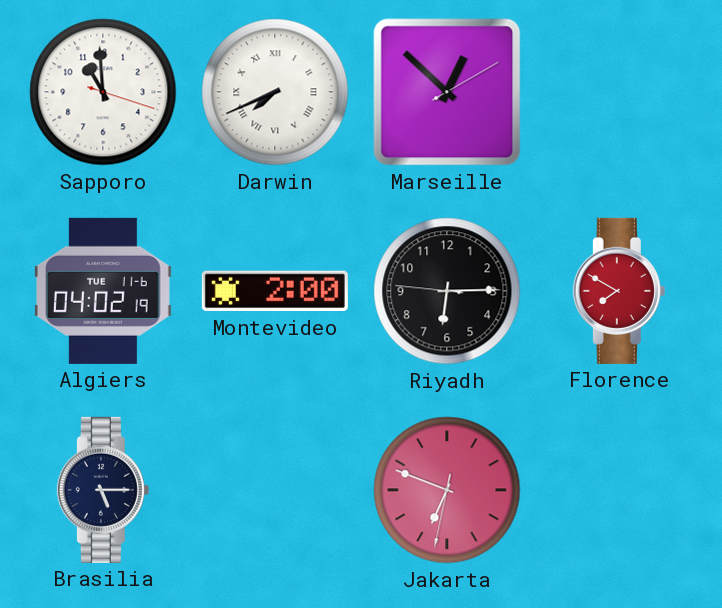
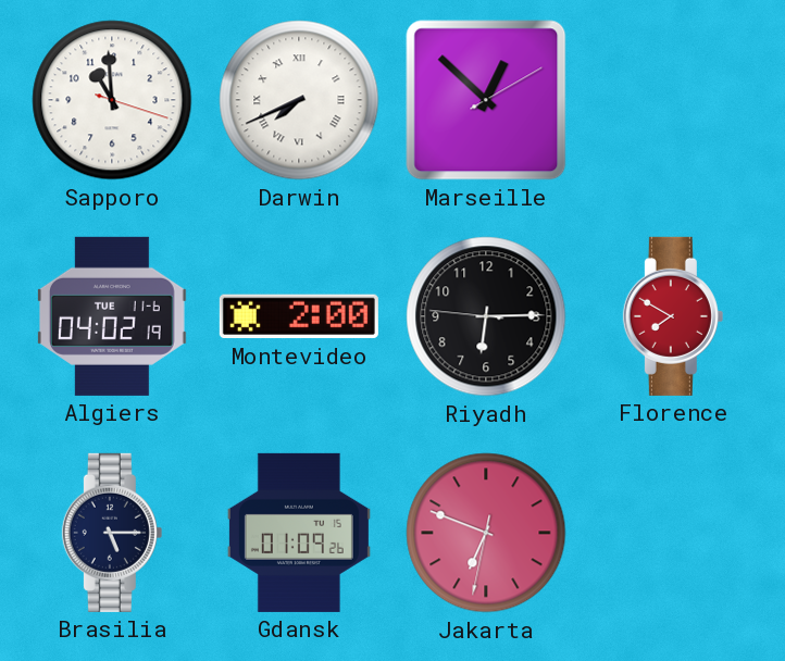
Gdansk: none -> 01:09 (299, 533)
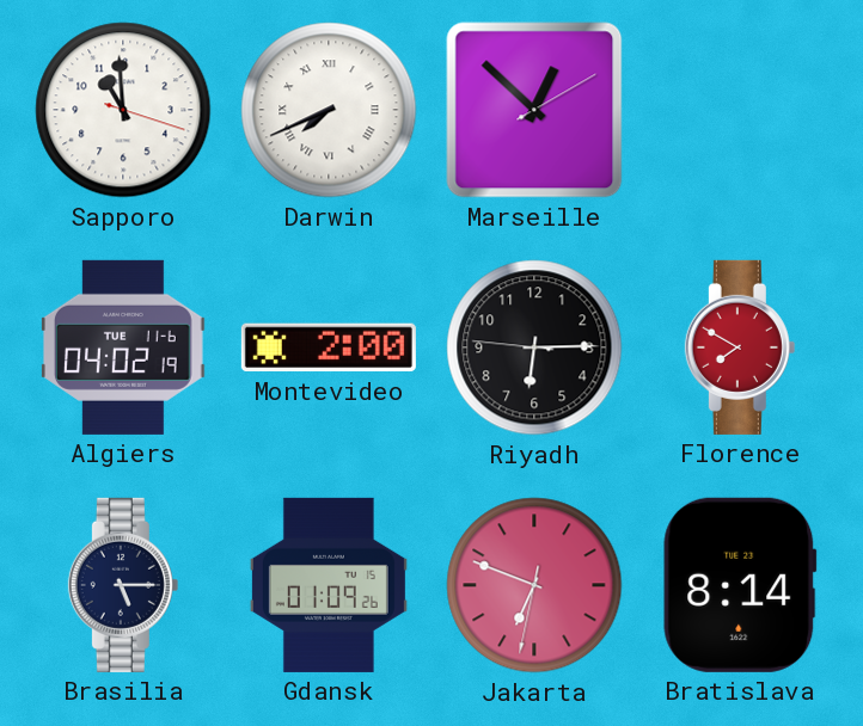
Bratislava: none -> 8:14 (740, 585)
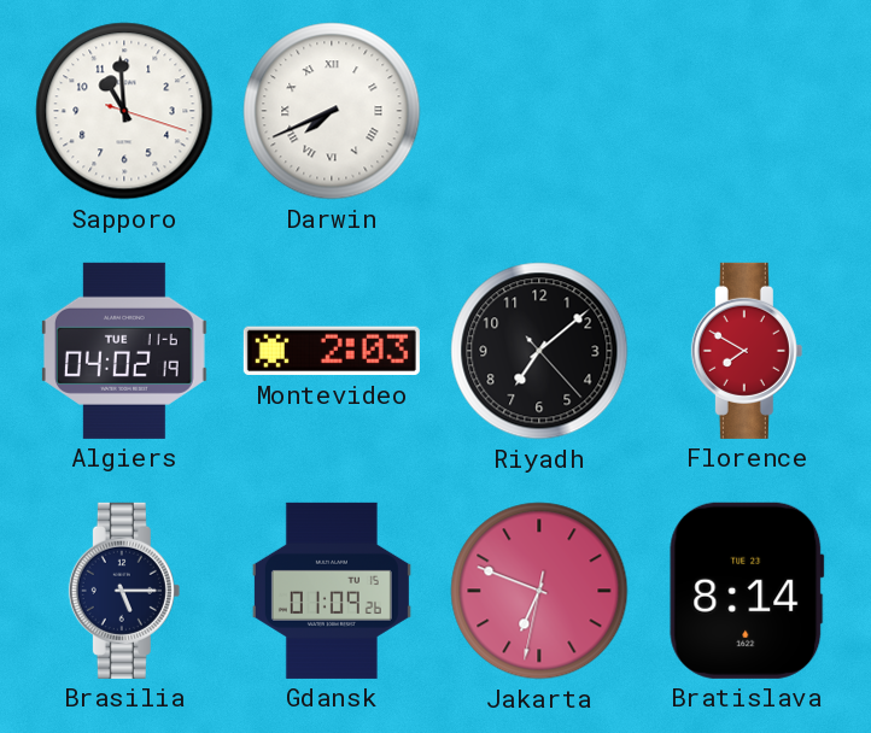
Marseille: 12:52 -> none (534, 110)
Montevideo: 2:00 -> 2:03 (332, 351)
Riyadh: 6:14 -> 7:08 (539, 351)
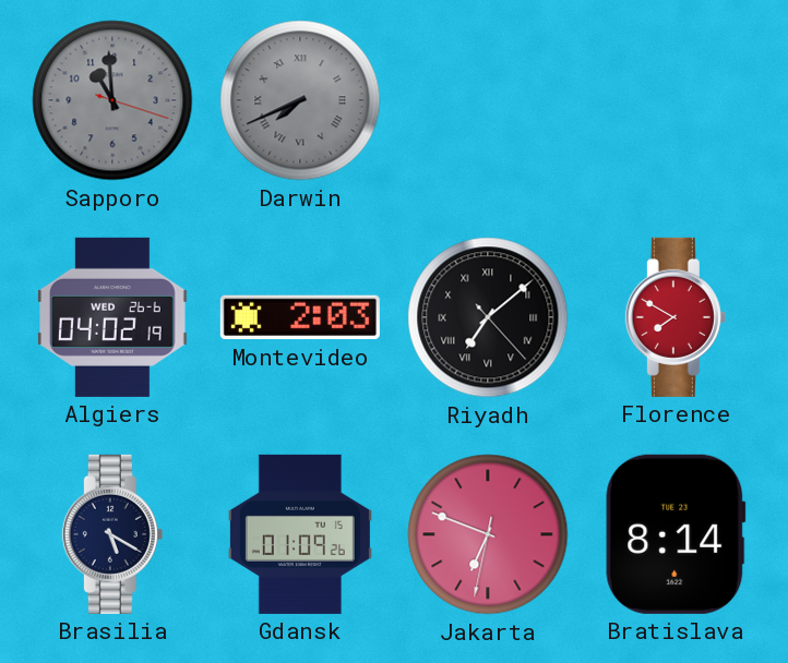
Sapporo dial: white -> grey (112, 100)
Darwin dial: white -> grey (300, 100)
Algiers date: TUE 11-6 -> WED 26-6 (112, 317)
Riyadh numerals: Arabic -> Roman (488, 317)
Brasilia: 5:15 -> 5:20 (112, 534)
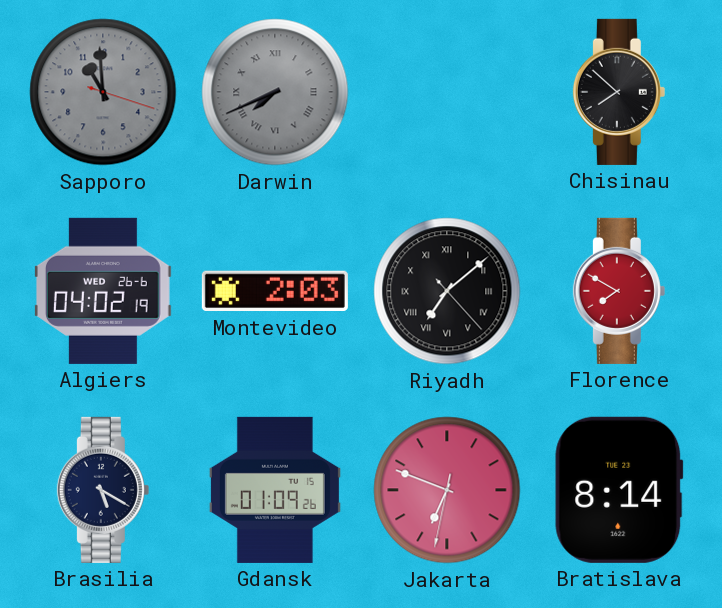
Chisinau: none -> 7:52 (619, 92)
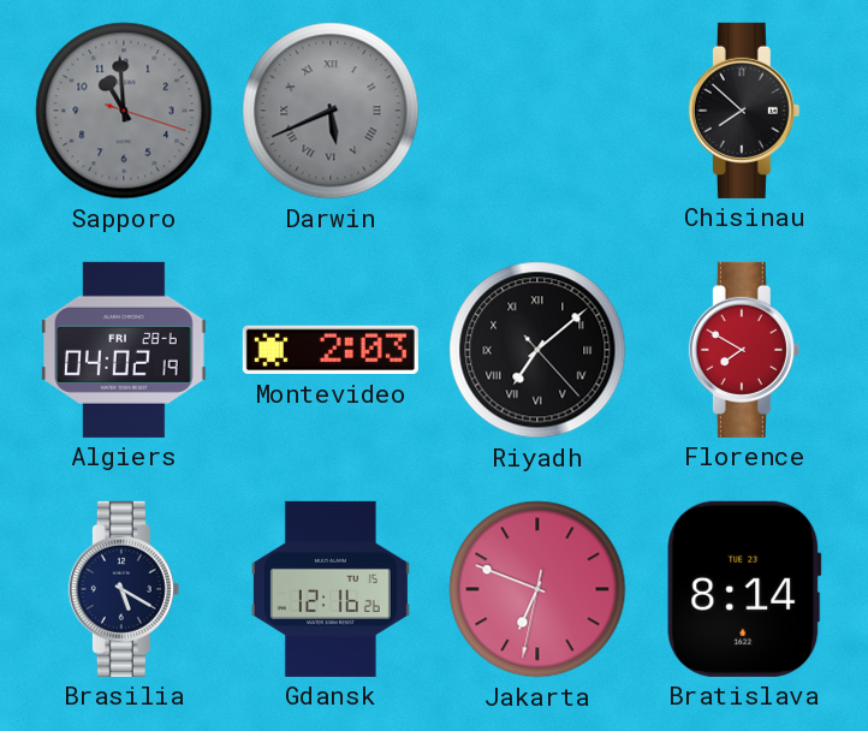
Darwin: 7:41 -> 5:41 (331, 111)
Algiers date: WED 26-6 -> FRI 28-6 (124, 350)
Gdansk: 01:09 -> 12:16 (331, 589)
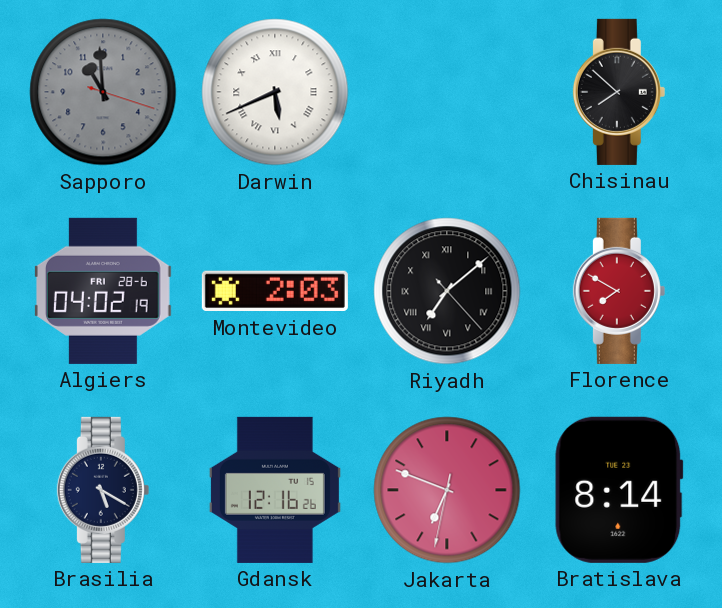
Darwin dial: grey -> white (275, 92)
